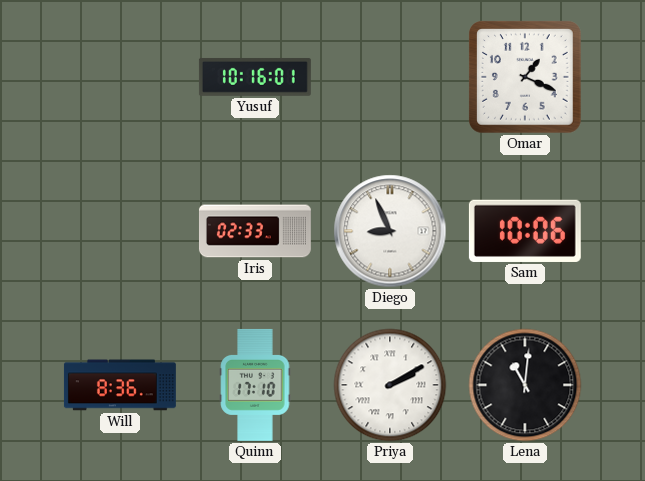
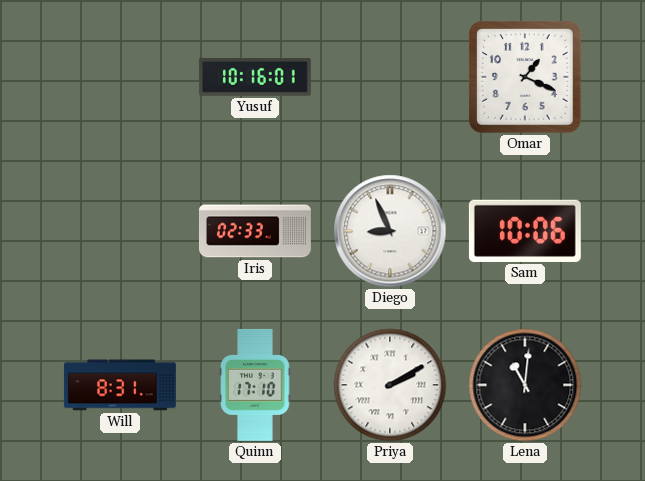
Will: 8:36 -> 8:31 (120, 385)
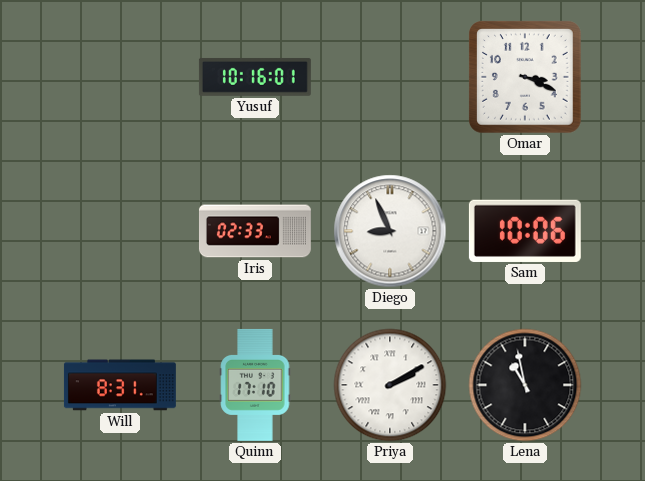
Omar: 1:19 -> 3:19 (526, 78)
Lena: 11:01 -> 10:58 (525, 385)
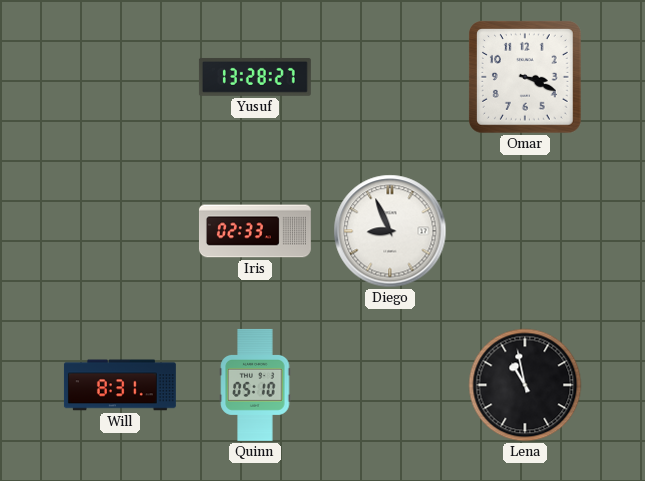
Yusuf: 10:16 -> 13:28 (255, 77)
Sam: 10:06 -> none (525, 231)
Quinn: 17:10 -> 05:10 (255, 385)
Priya: 2:10 -> none (390, 385)
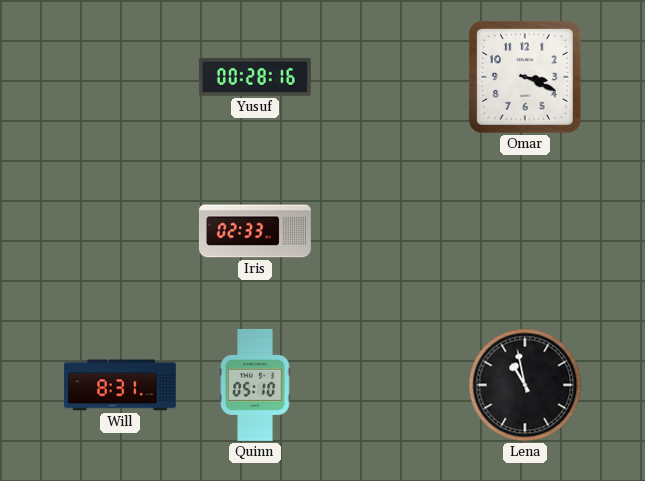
Yusuf: 13:28 -> 00:28 (255, 77)
Diego: 8:56 -> none (390, 231)
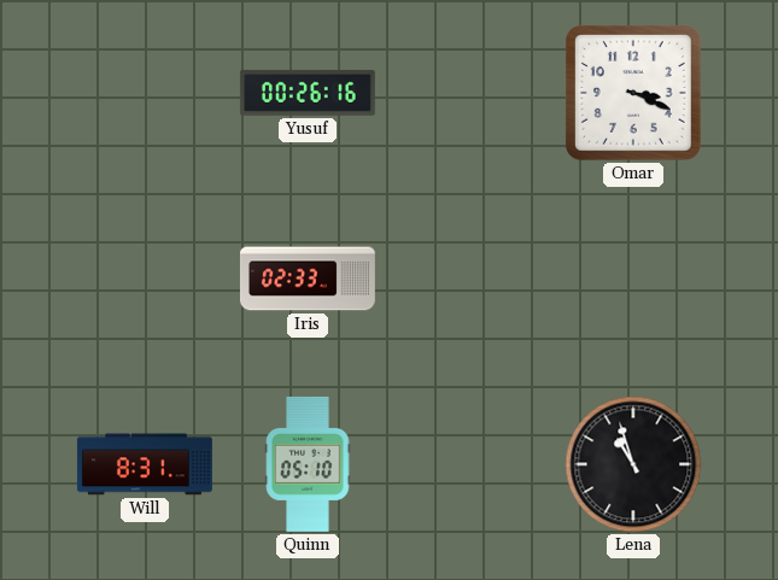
Yusuf: 00:28 -> 00:26 (308, 93)
Lena: 10:58 -> 10:57 (633, 464)
